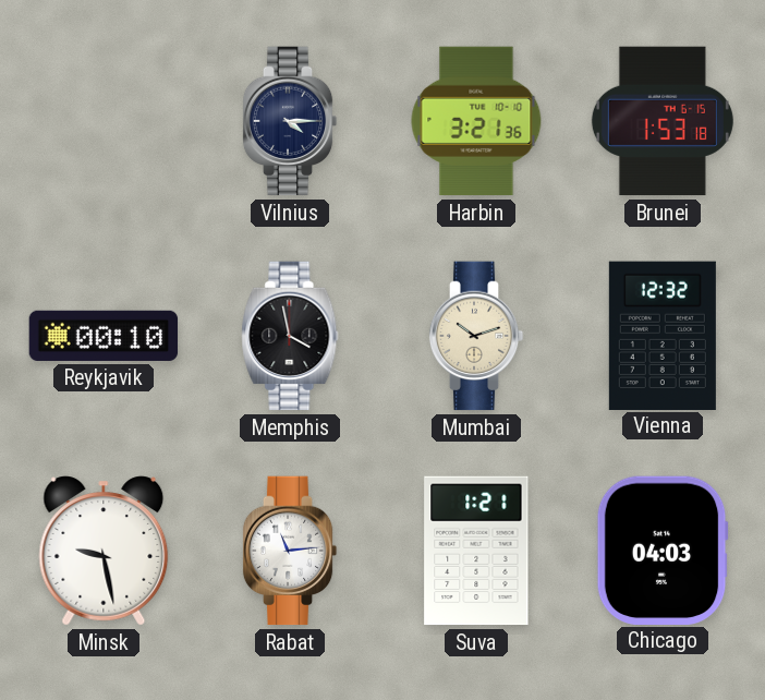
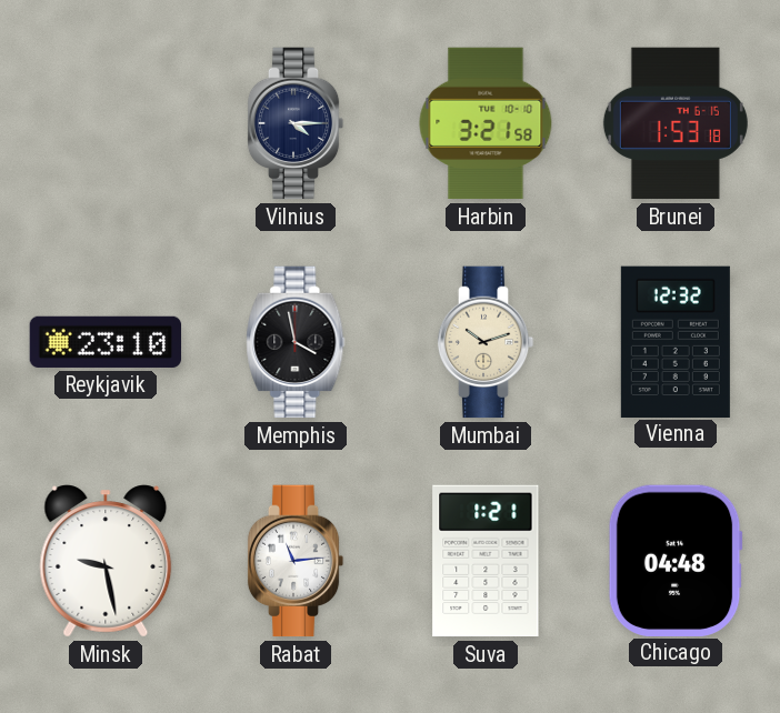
Harbin: 3:21:36 -> 3:21:58 (486, 123)
Reykjavik: 00:10 -> 23:10 (106, 342)
Chicago: 04:03 -> 04:48 (676, 560)
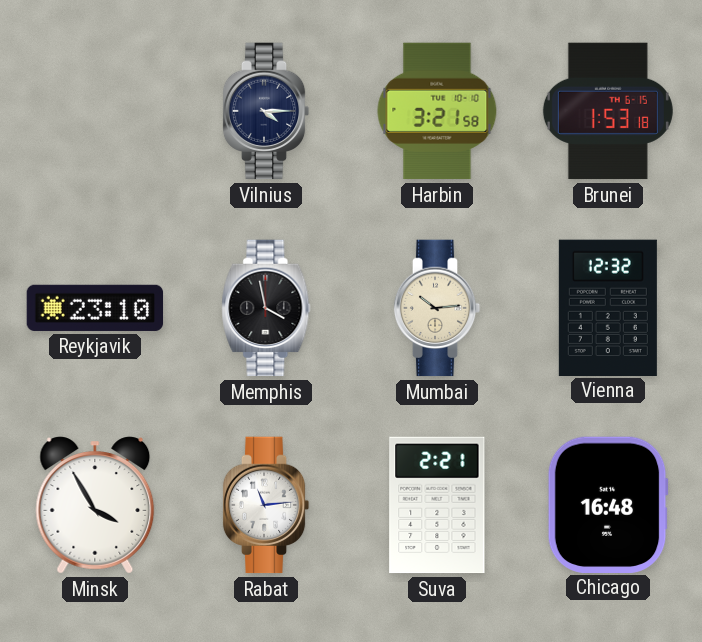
Mumbai: 10:12 -> 10:14 (437, 308)
Minsk: 9:28 -> 3:55 (95, 505)
Suva: 1:21 -> 2:21 (437, 505)
Chicago: 04:48 -> 16:48 (608, 504)
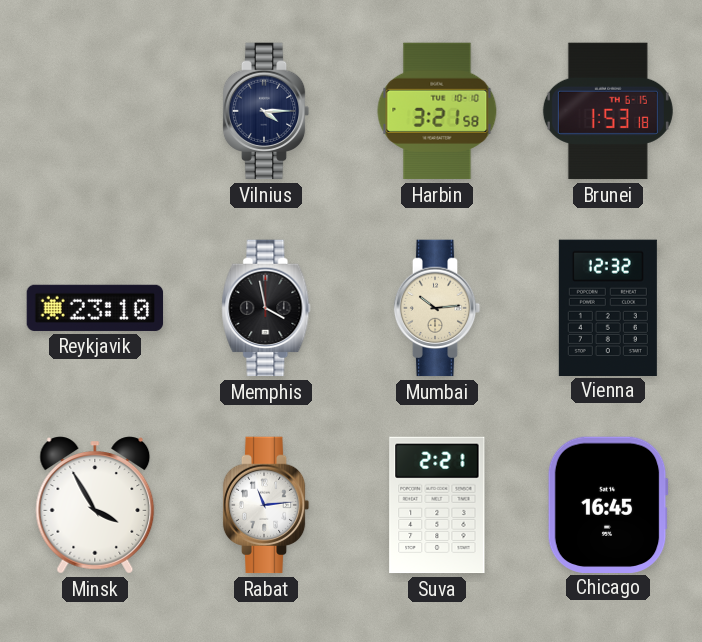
Chicago: 16:48 -> 16:45 (608, 504)
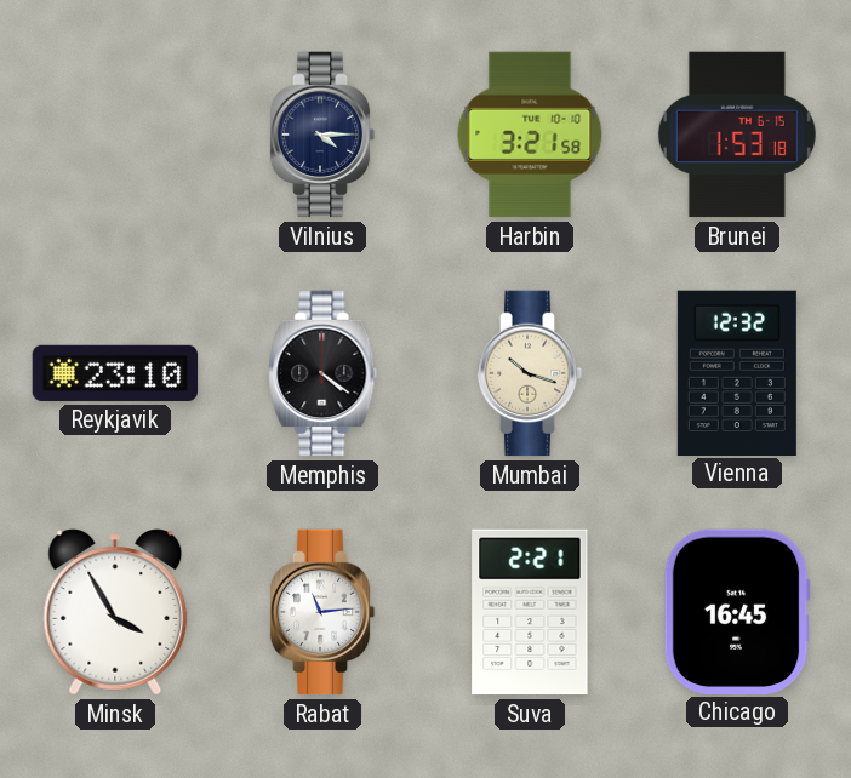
Memphis: 3:58 -> 4:21 (322, 373)
Mumbai: 10:14 -> 10:18 (530, 373)
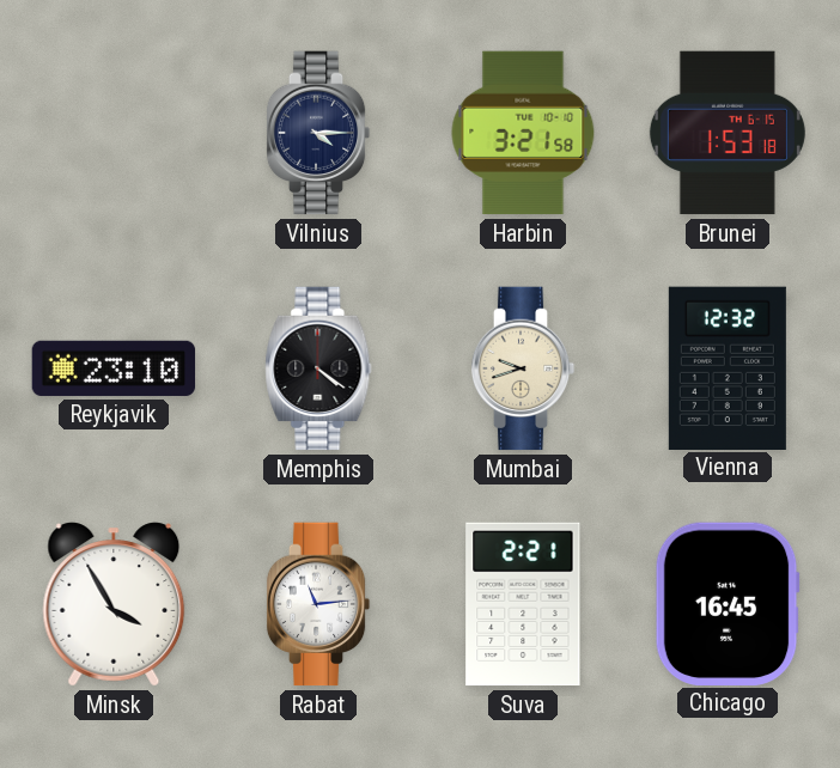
Mumbai: 10:18 -> 9:42 (523, 368)
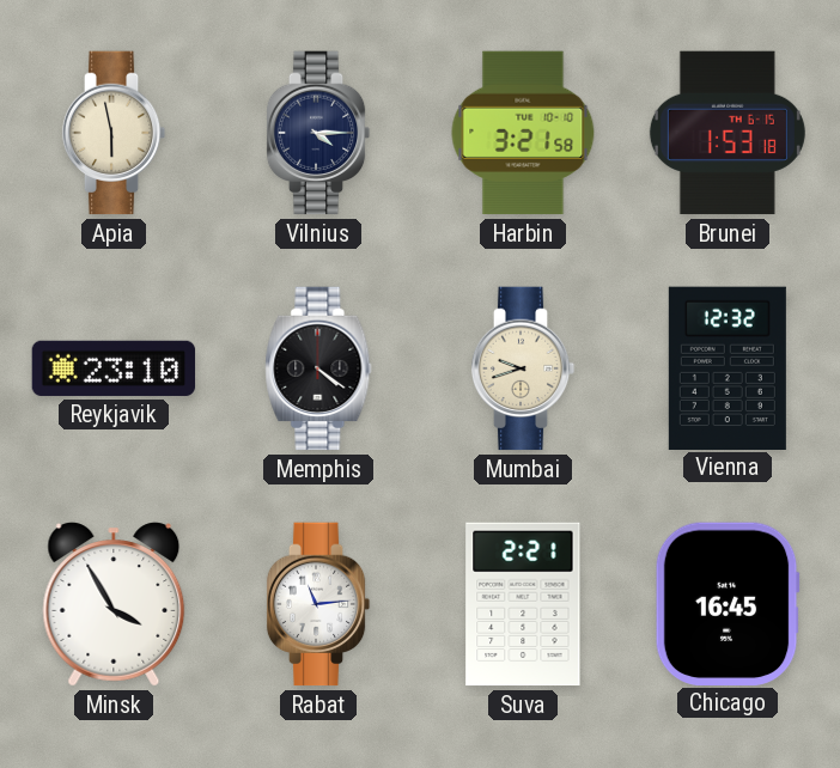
Apia: none -> 5:58 (114, 133)
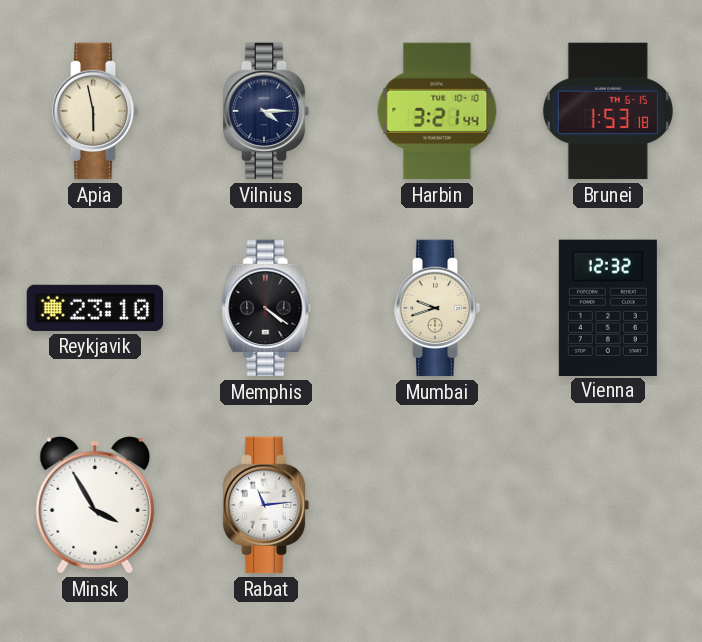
Harbin: 3:21:58 -> 3:21:44 (437, 111)
Suva: 2:21 -> none (523, 604)
Chicago: 16:45 -> none (728, 603)
